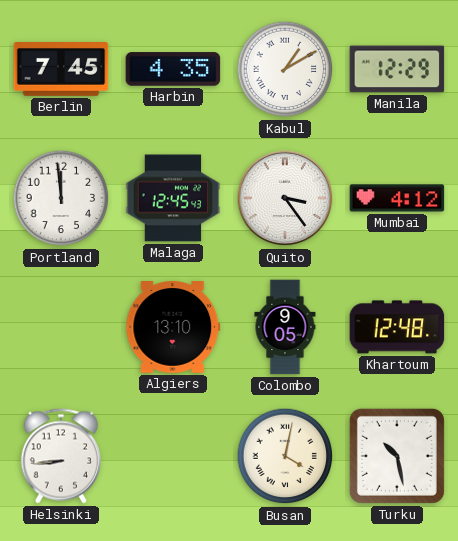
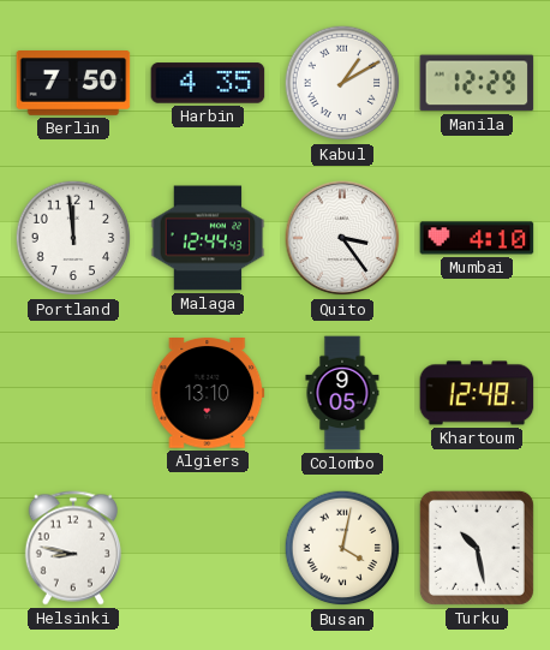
Berlin: 7:45 -> 7:50 (73, 84)
Malaga: 12:45 -> 12:44 (208, 238)
Mumbai: 4:12 -> 4:10 (477, 238)
Helsinki: 8:44 -> 8:47 (72, 548)
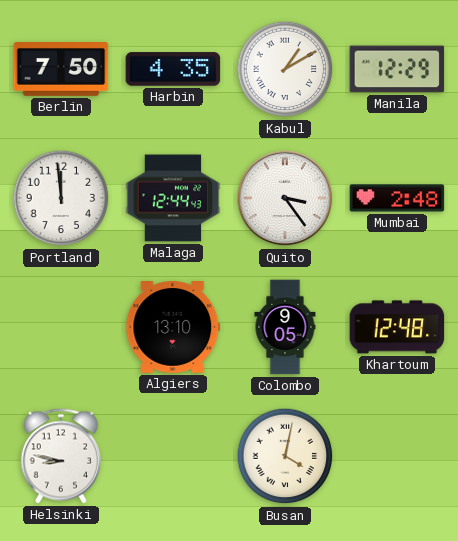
Mumbai: 4:10 -> 2:48 (397, 198)
Turku: 10:28 -> none (477, 548)
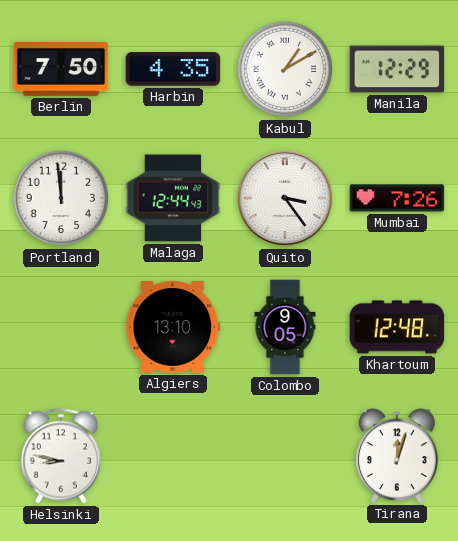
Mumbai: 2:48 -> 7:26 (397, 198)
Busan: 4:02 -> none (285, 456)
Tirana: none -> 12:03 (397, 456)
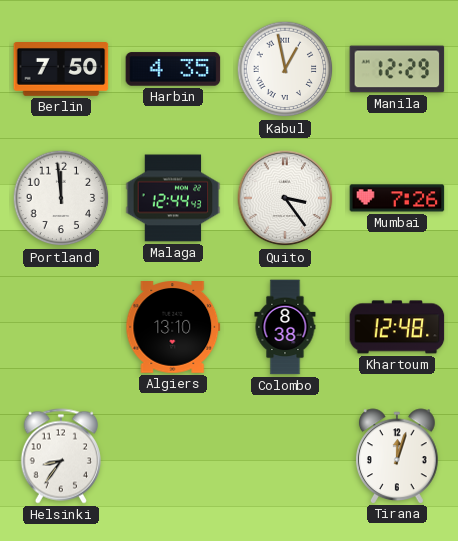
Kabul: 1:10 -> 12:58 (285, 69)
Colombo: 9:05 -> 8:38 (285, 327)
Helsinki: 8:47 -> 8:36 (60, 456)
